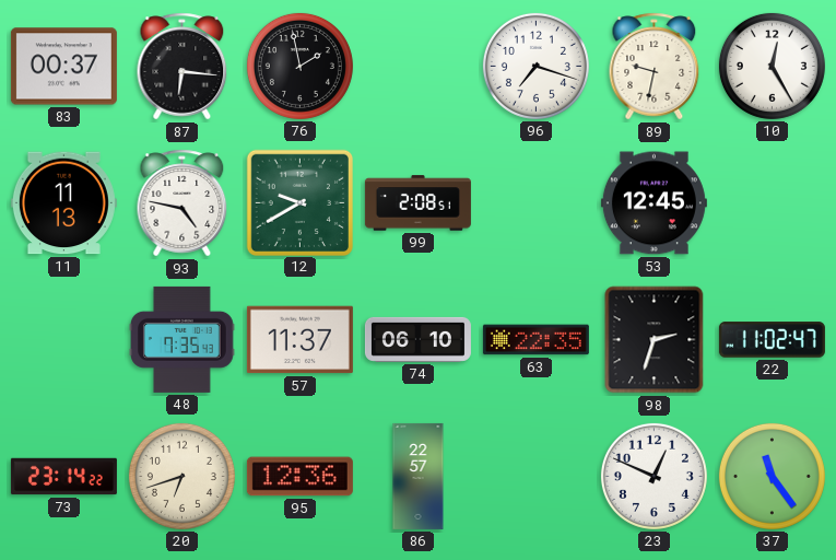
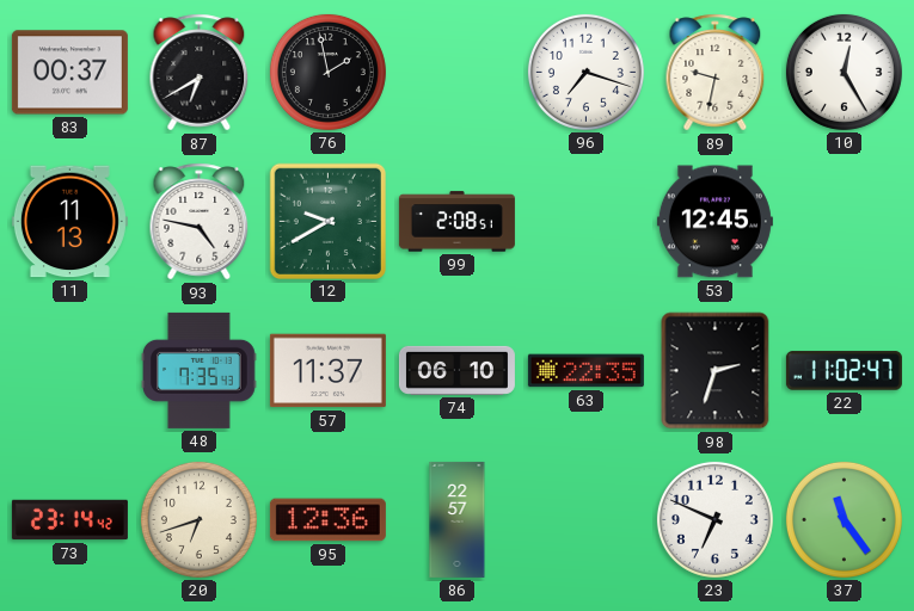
87: 6:16 -> 6:40 (200, 73)
73: 23:14:22 -> 23:14:42 (69, 520)
23: 12:49 -> 6:49 (714, 519)
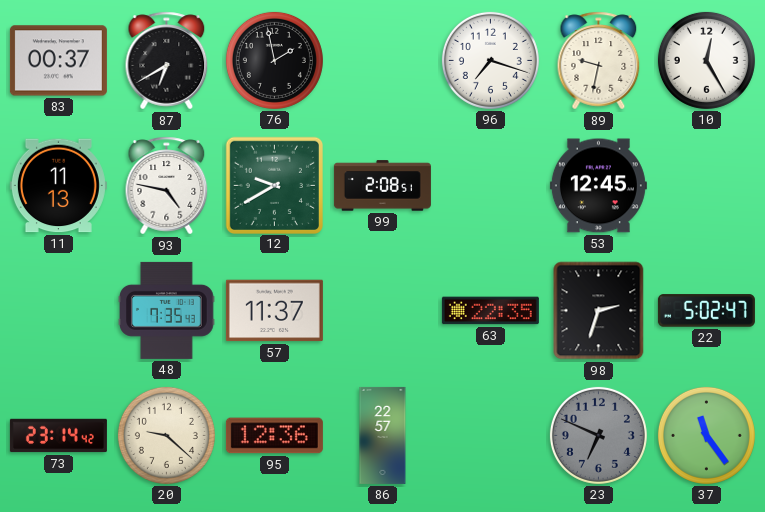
74: 06:10 -> none (456, 370)
22: 11:02 -> 5:02 (706, 311)
20: 6:42 -> 9:22 (166, 435)
23 dial: white -> grey (598, 435)
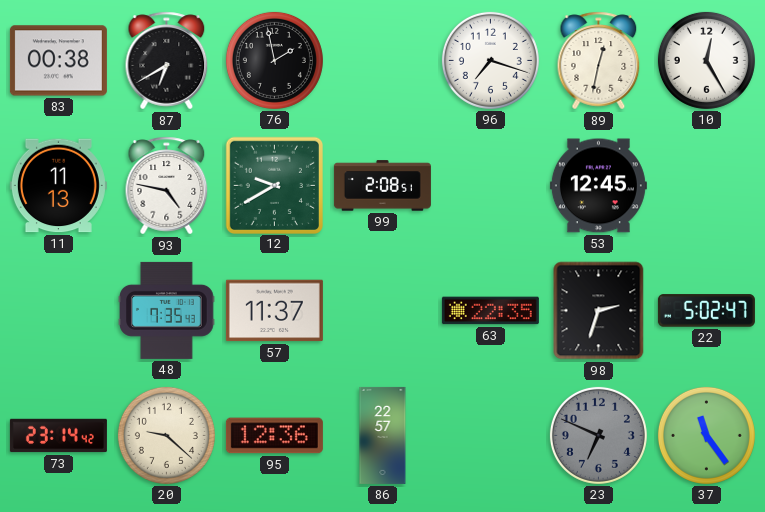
83: 00:37 -> 00:38 (58, 61)
89: 9:32 -> 12:32 (599, 61)
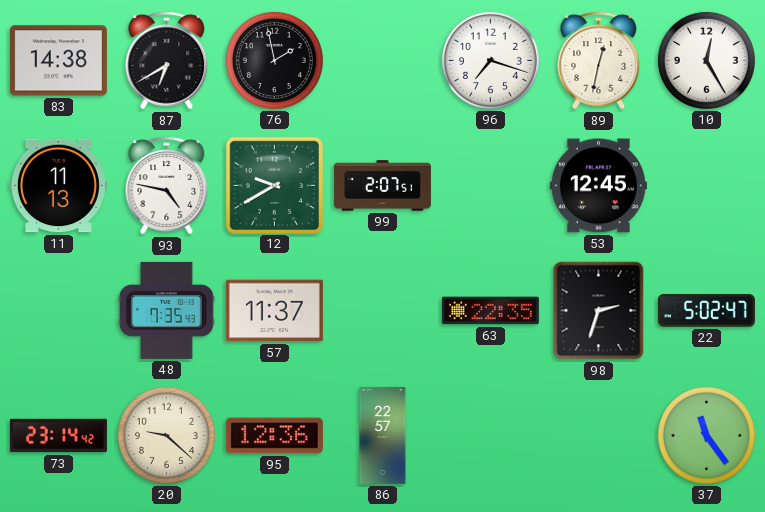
83: 00:38 -> 14:38 (58, 61)
99: 2:08 -> 2:07 (382, 186)
23: 6:49 -> none (598, 435)
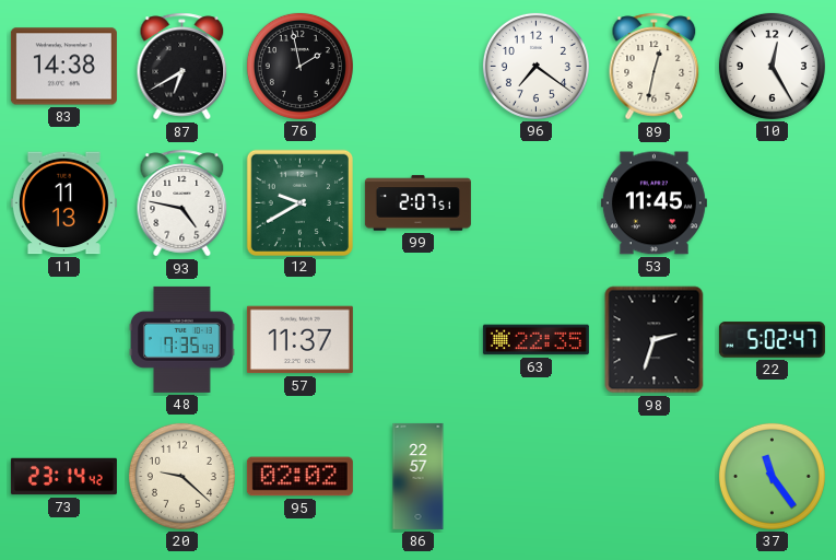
96: 7:18 -> 7:21 (535, 66)
53: 12:45 -> 11:45 (654, 203)
95: 12:36 -> 02:02 (299, 477)
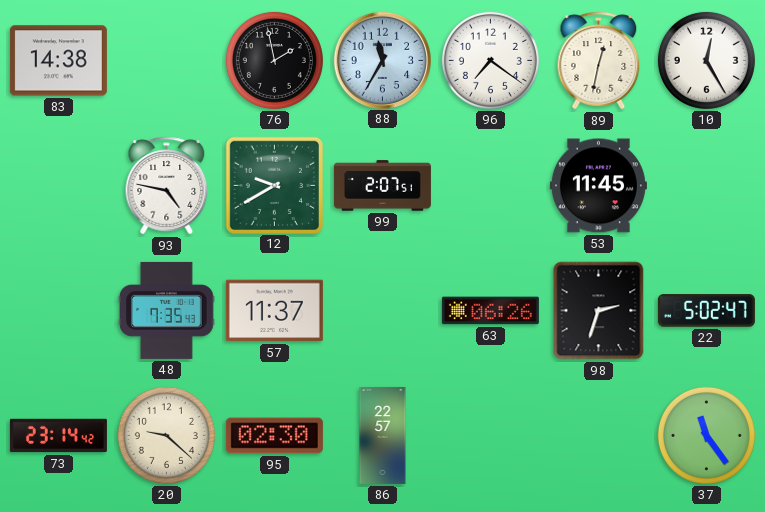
87: 6:40 -> none (182, 67)
88: none -> 11:35 (382, 60)
11: 11:13 -> none (63, 203)
63: 22:35 -> 06:26 (490, 311)
95: 02:02 -> 02:30 (274, 436)
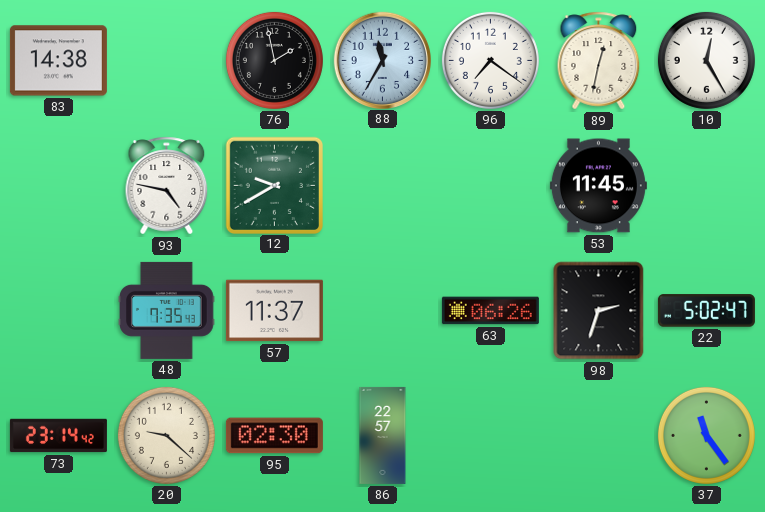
99: 2:07 -> none (382, 186)
